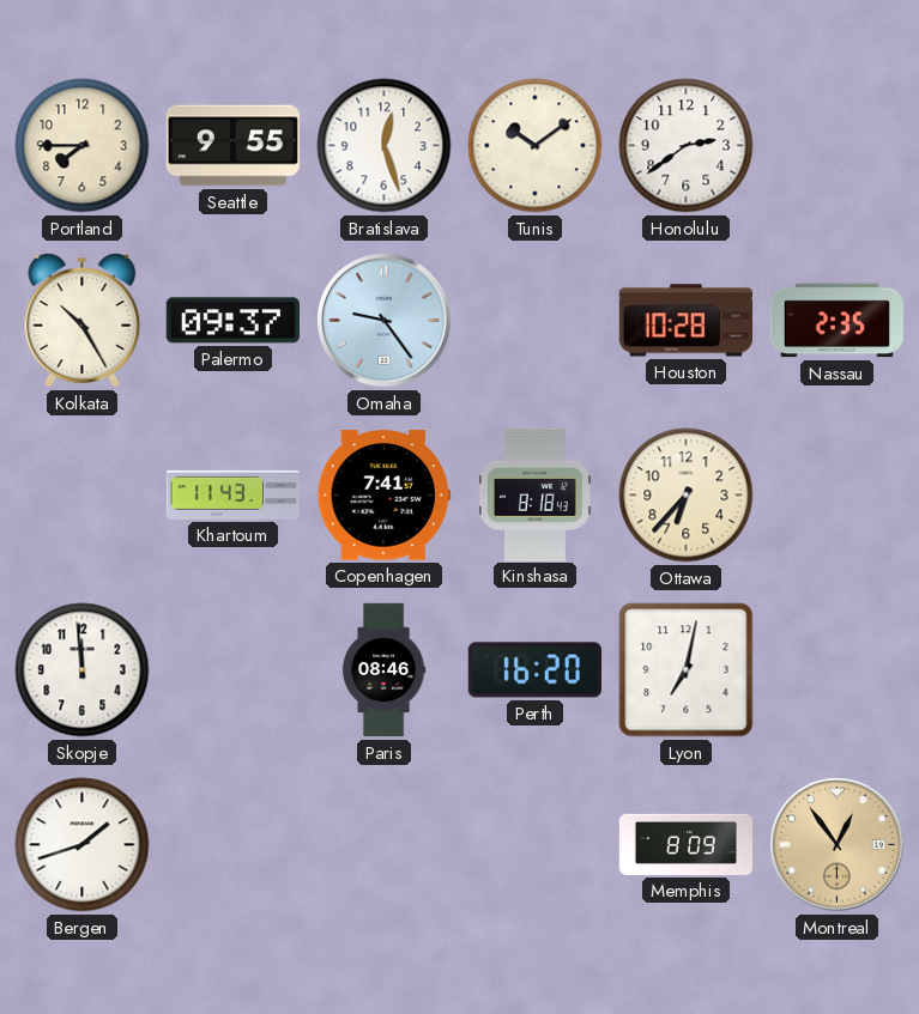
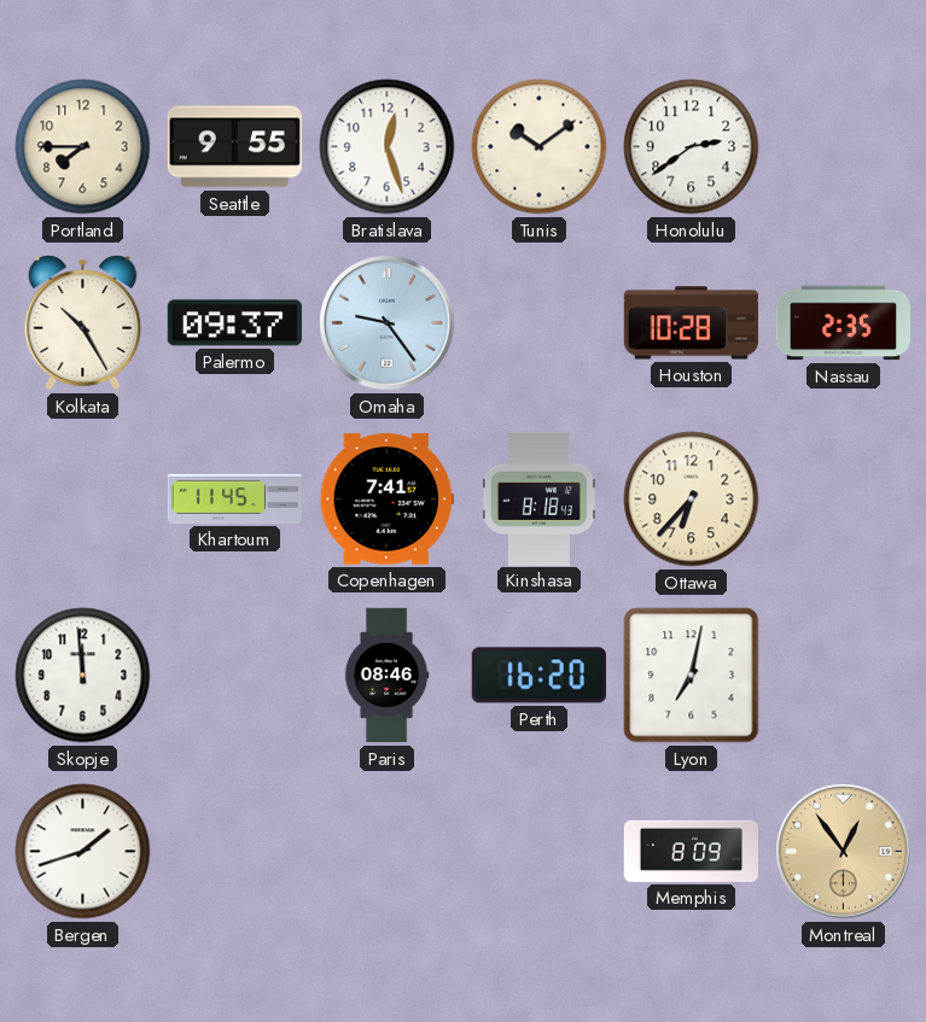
Khartoum: 11:43 -> 11:45 (234, 498)
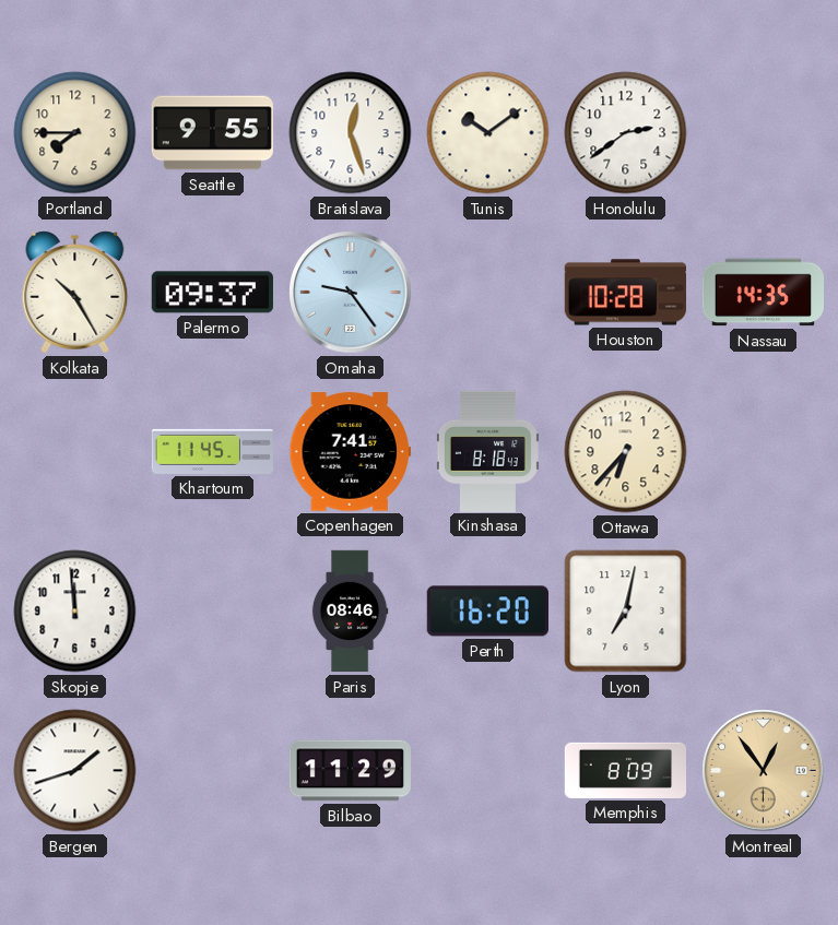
Nassau: 2:35 -> 14:35 (763, 293)
Bilbao: none -> 11:29 (350, 771)
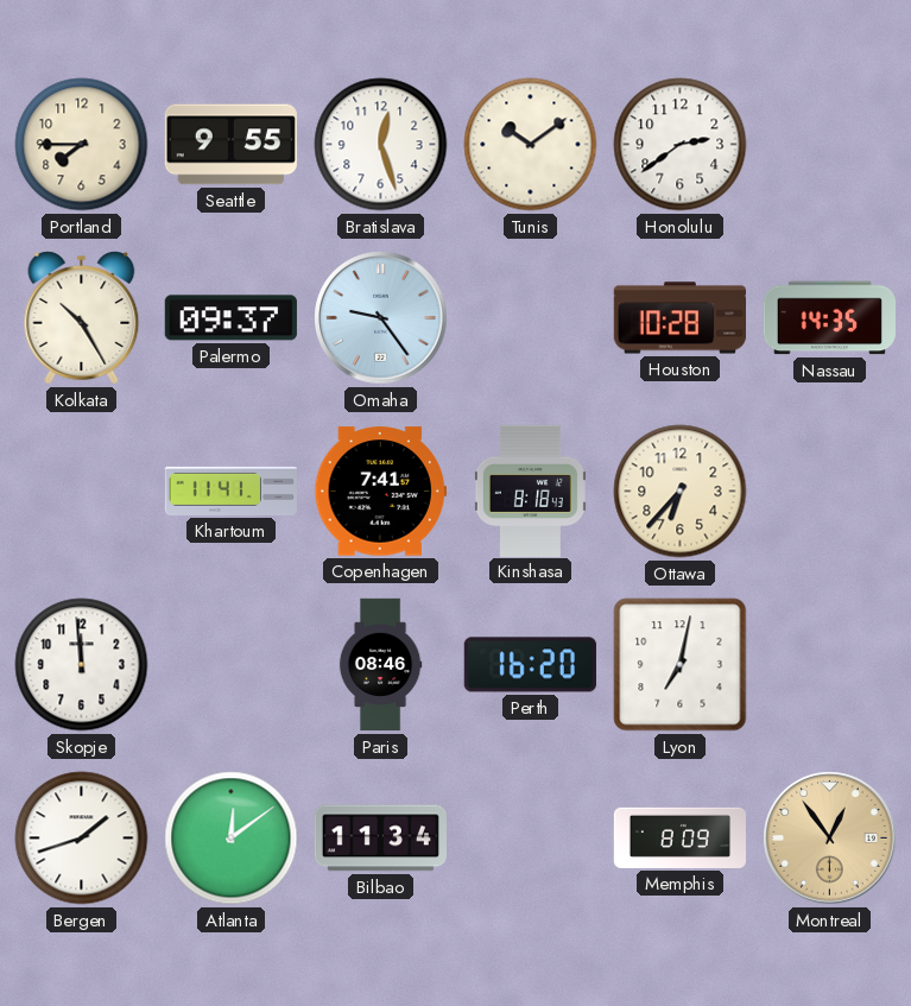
Khartoum: 11:45 -> 11:41 (230, 491)
Atlanta: none -> 12:09 (232, 839)
Bilbao: 11:29 -> 11:34 (380, 839)
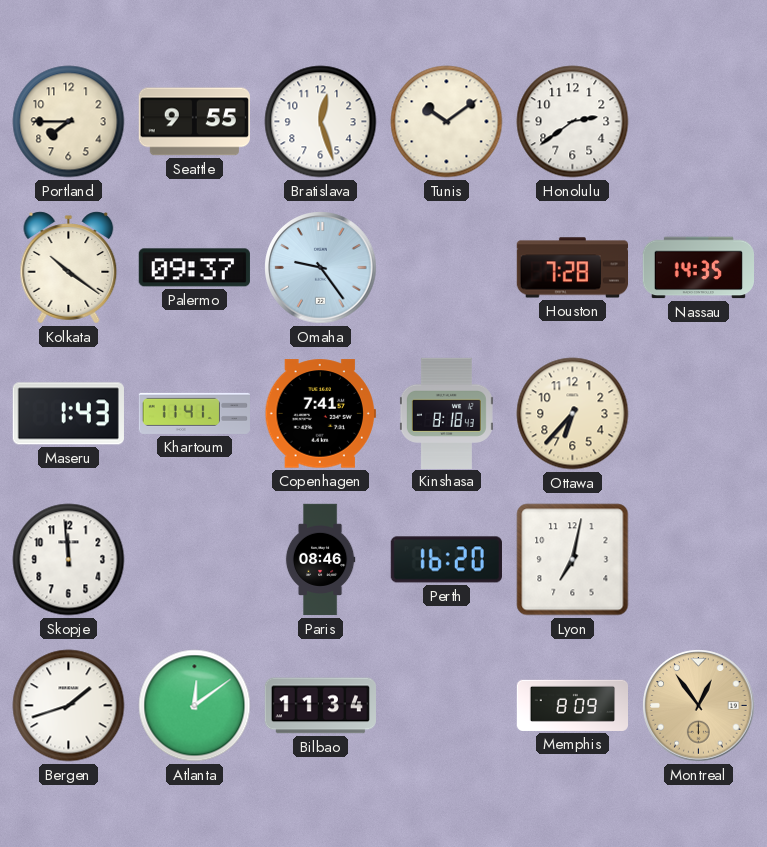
Kolkata: 10:25 -> 10:21 (69, 268)
Houston: 10:28 -> 7:28 (572, 268)
Maseru: none -> 1:43 (68, 414)
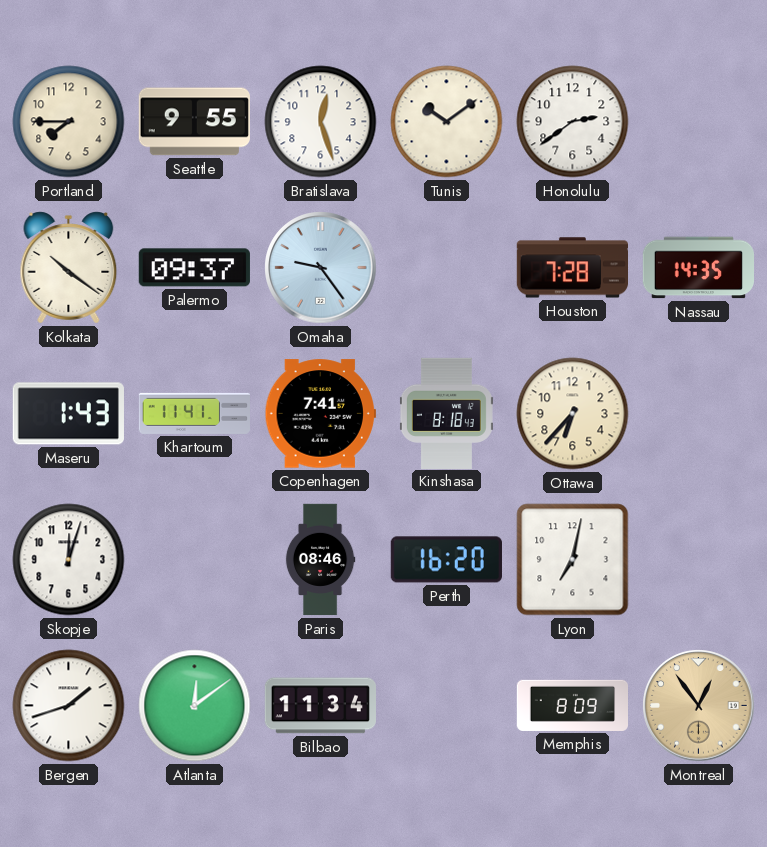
Skopje: 11:59 -> 12:03 (69, 560)
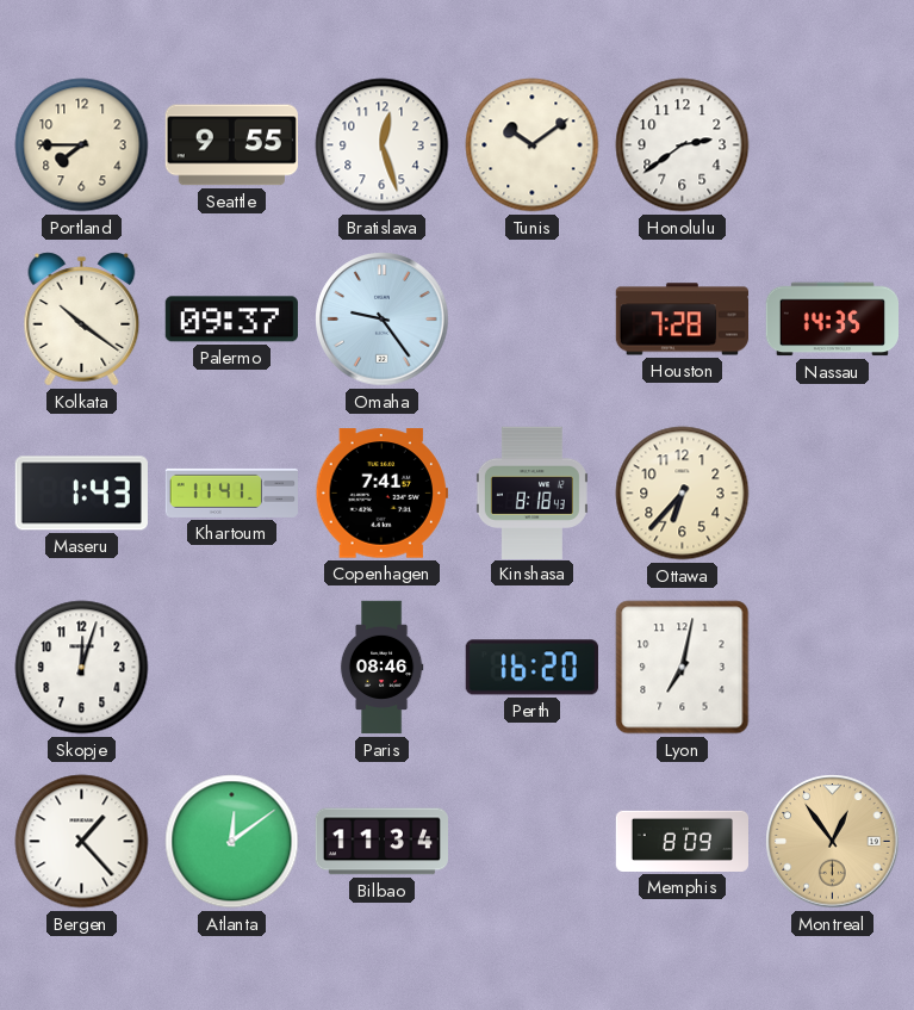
Bergen: 1:42 -> 1:23 (82, 842)
